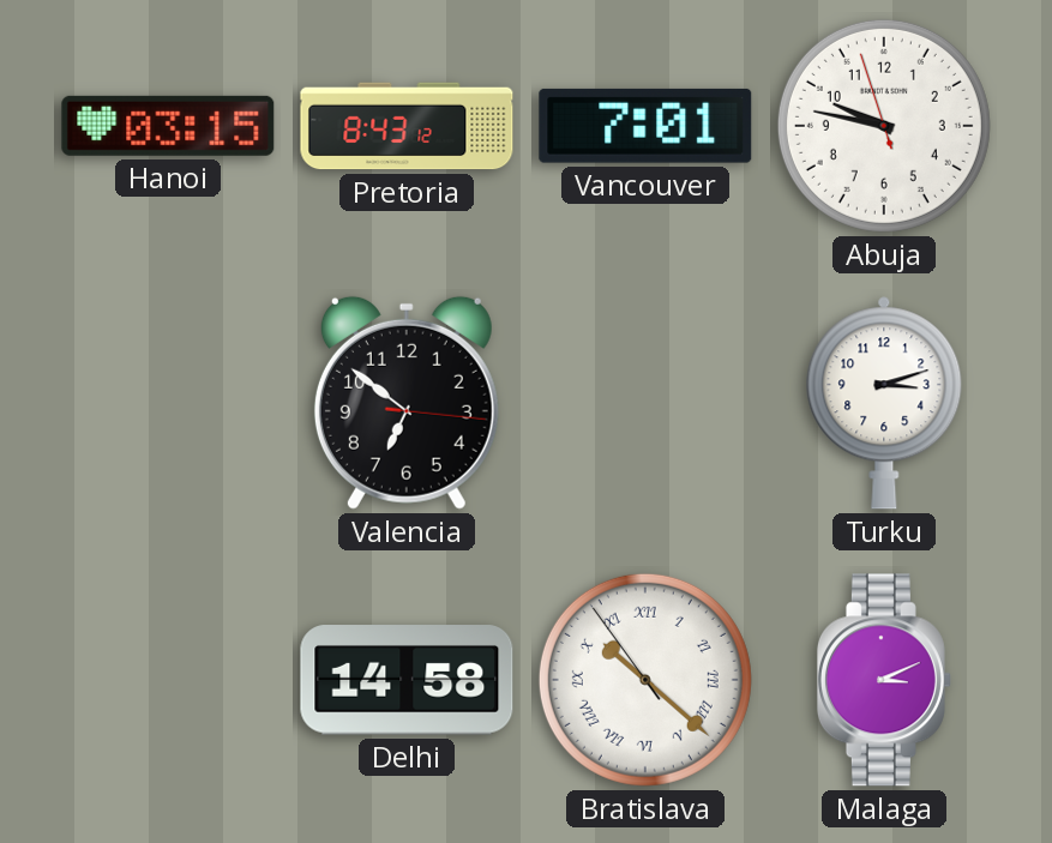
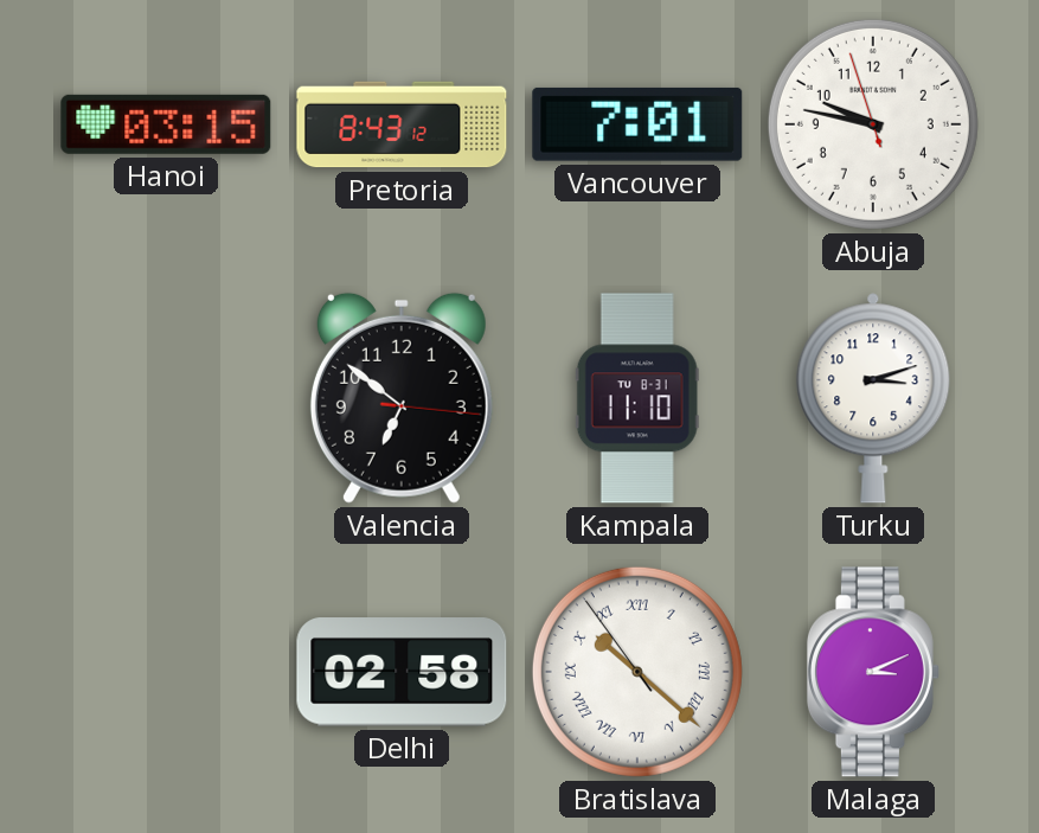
Kampala: none -> 11:10 (637, 398)
Delhi: 14:58 -> 02:58 (402, 672)
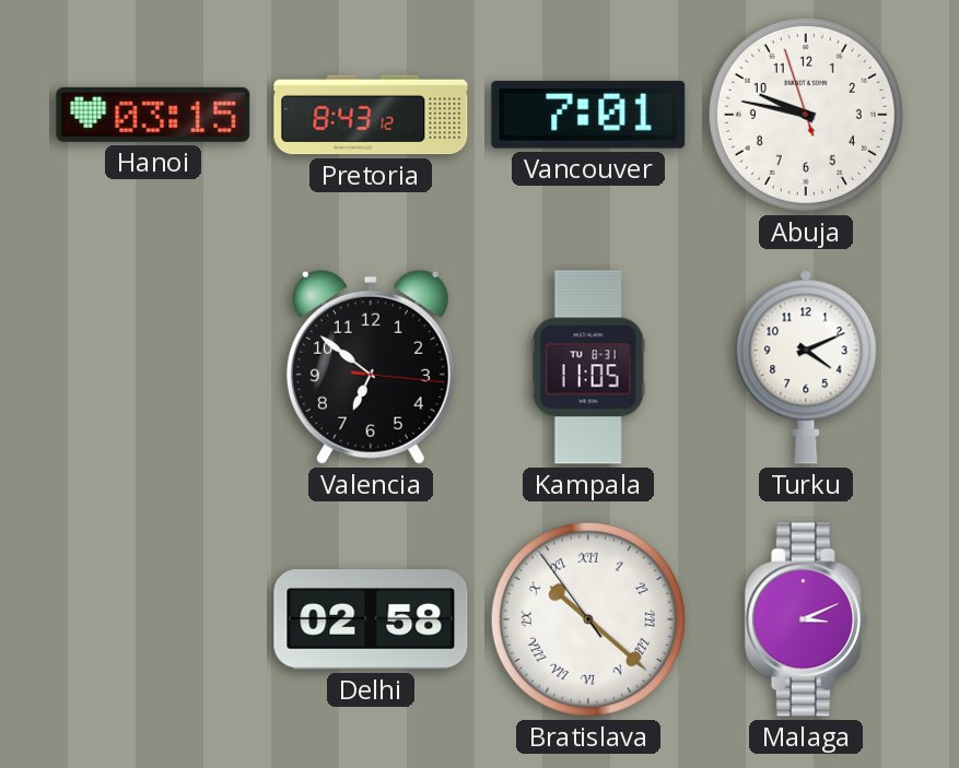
Kampala: 11:10 -> 11:05 (588, 367)
Turku: 3:12 -> 4:11 (806, 367)
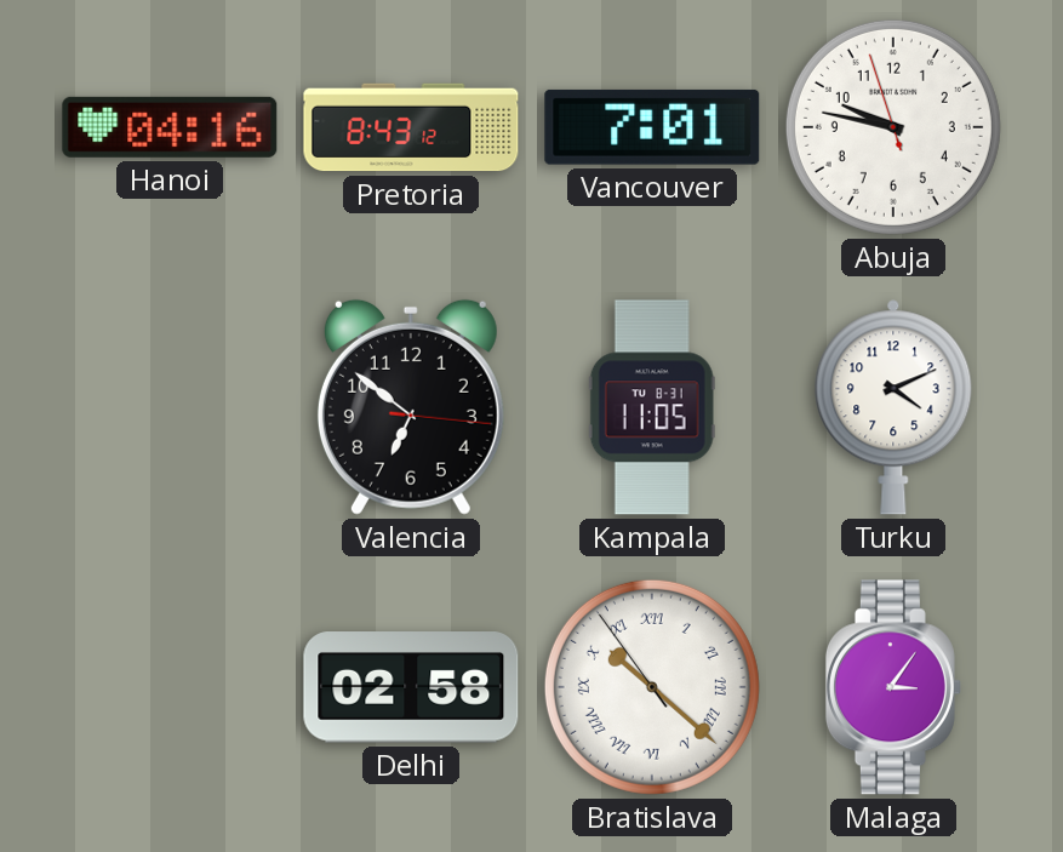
Hanoi: 03:15 -> 04:16 (170, 127)
Malaga: 3:11 -> 3:06 (893, 687)
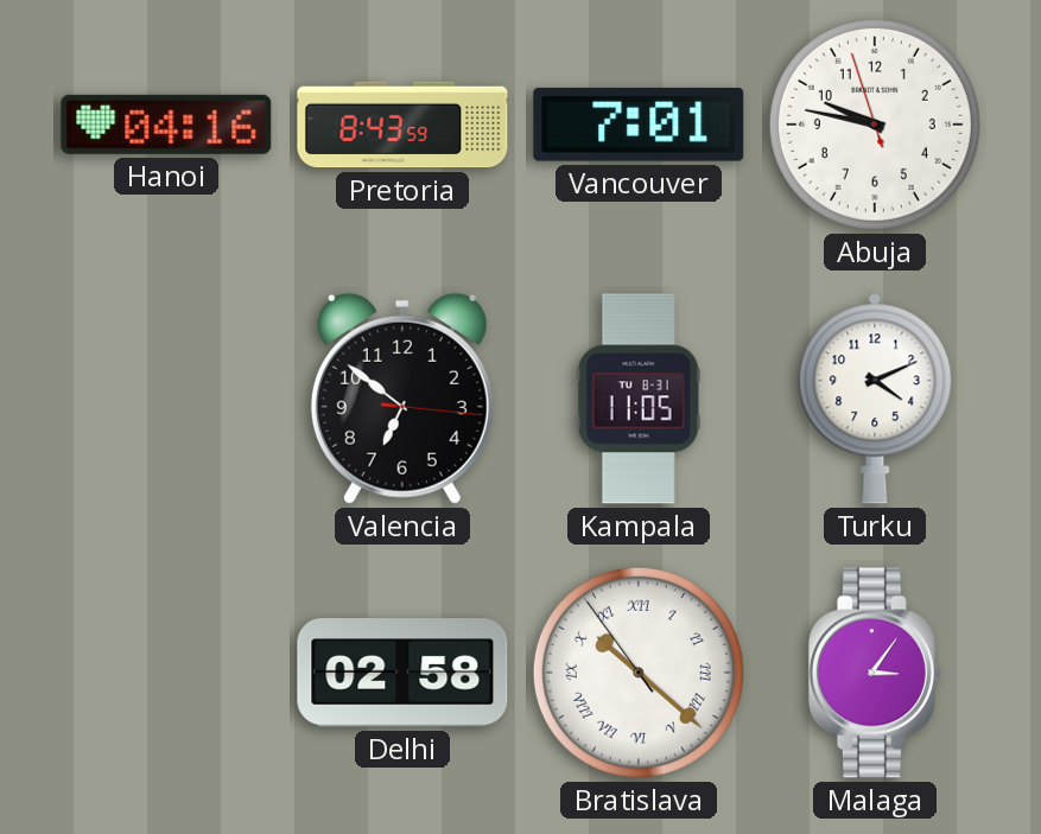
Pretoria: 8:43:12 -> 8:43:59 (402, 125)
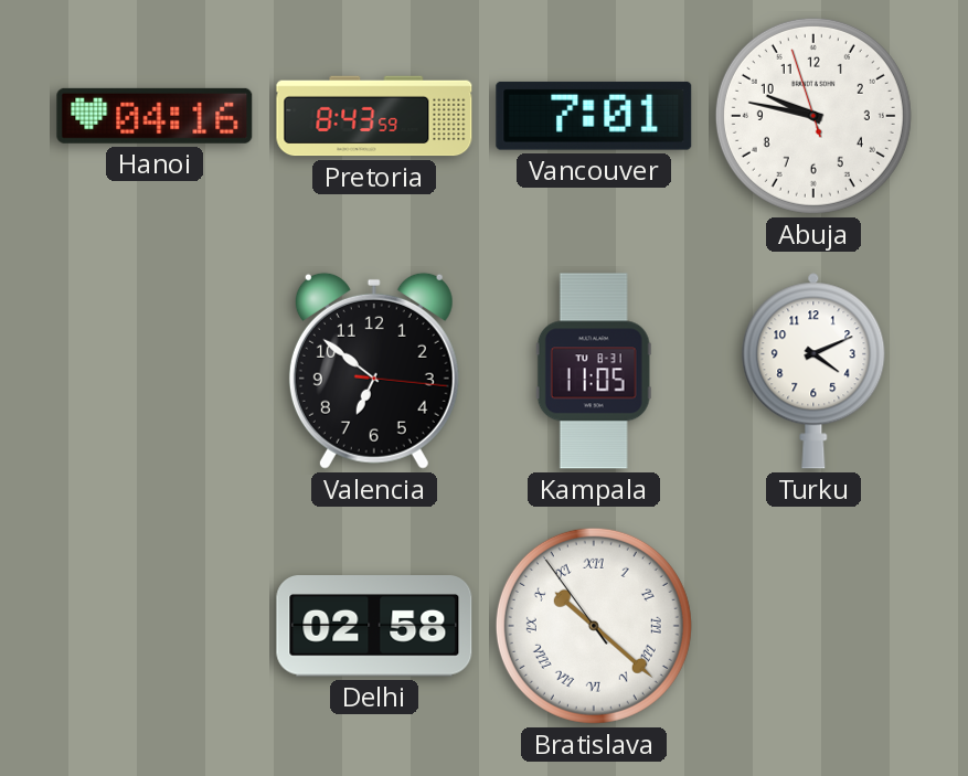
Malaga: 3:06 -> none (875, 673)
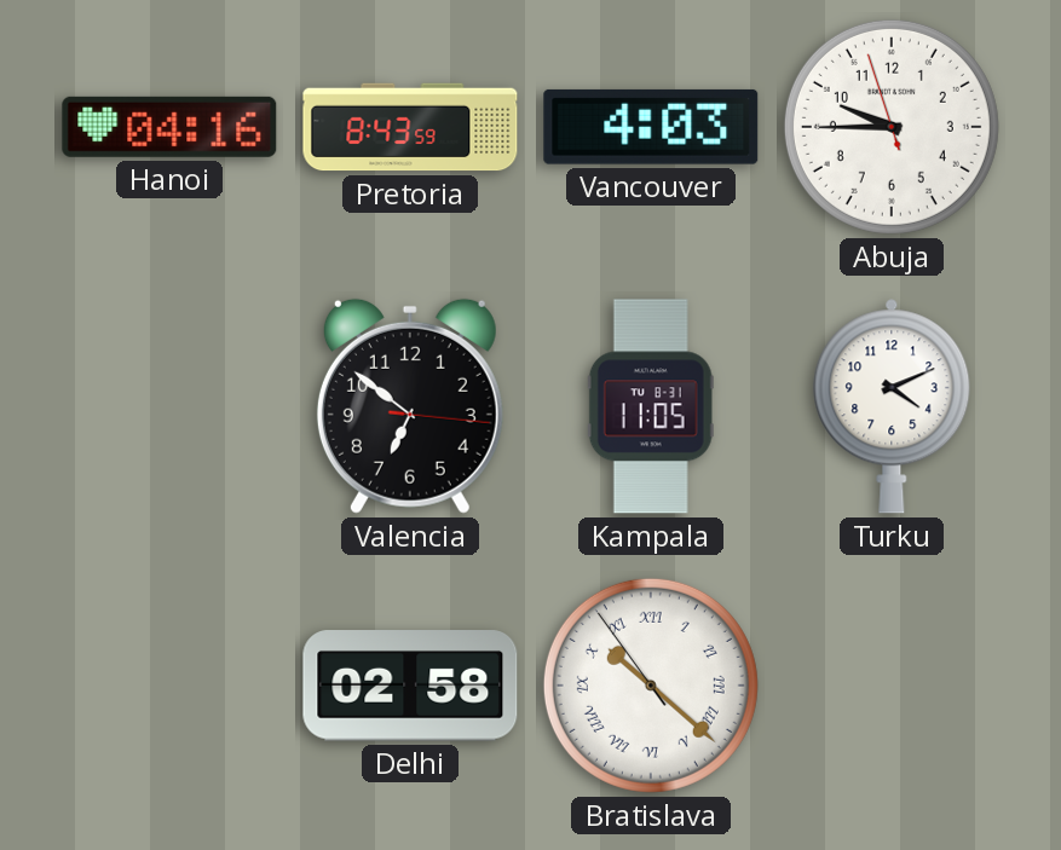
Vancouver: 7:01 -> 4:03 (651, 127)
Abuja: 9:46 -> 9:44 (892, 127)
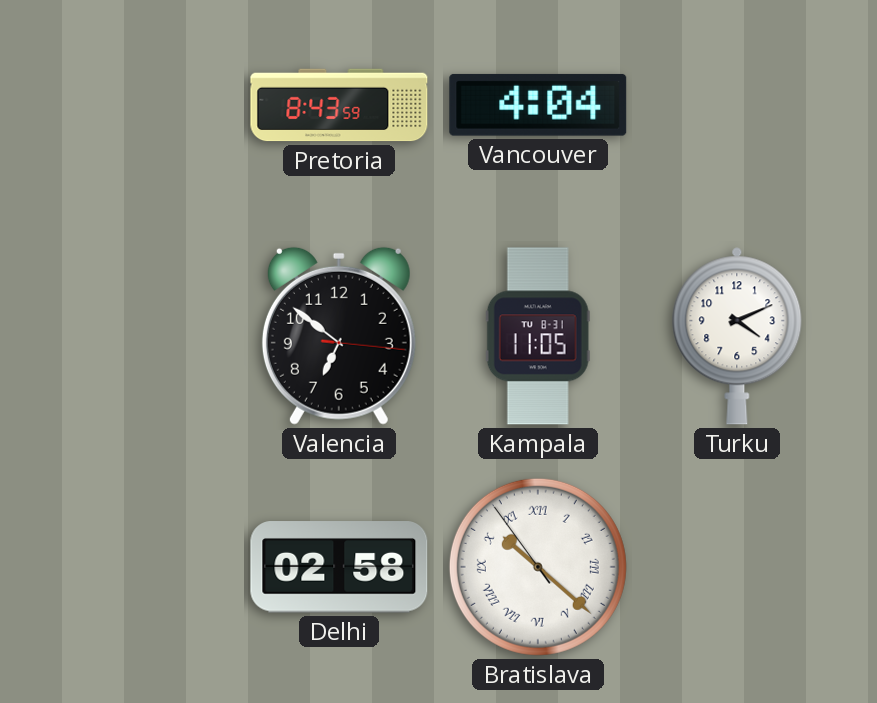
Hanoi: 04:16 -> none (169, 127)
Vancouver: 4:03 -> 4:04 (538, 105)
Abuja: 9:44 -> none (892, 127)
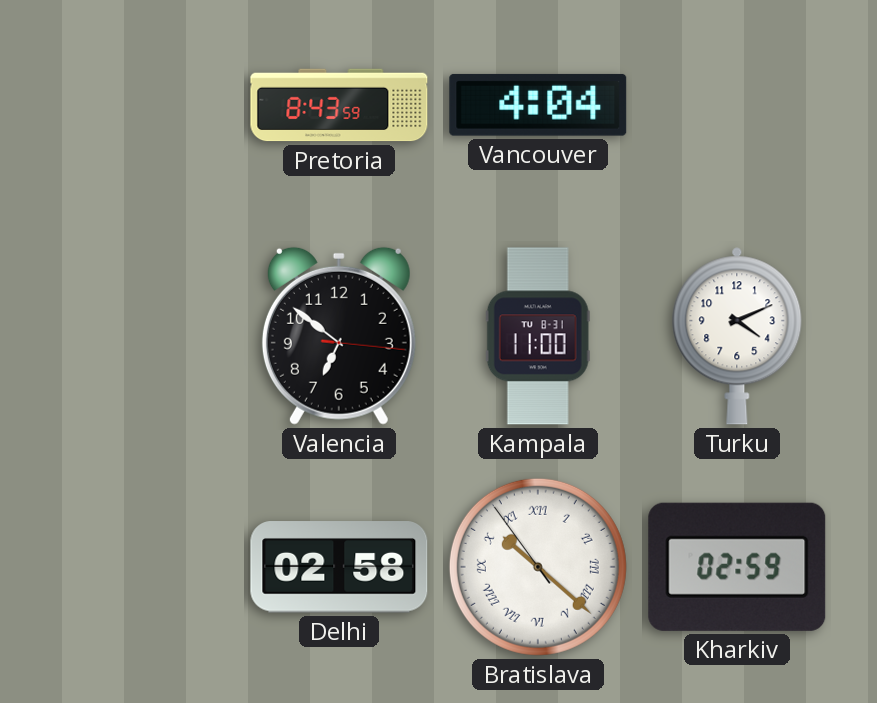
Kampala: 11:05 -> 11:00 (538, 336)
Kharkiv: none -> 02:59 (737, 567)
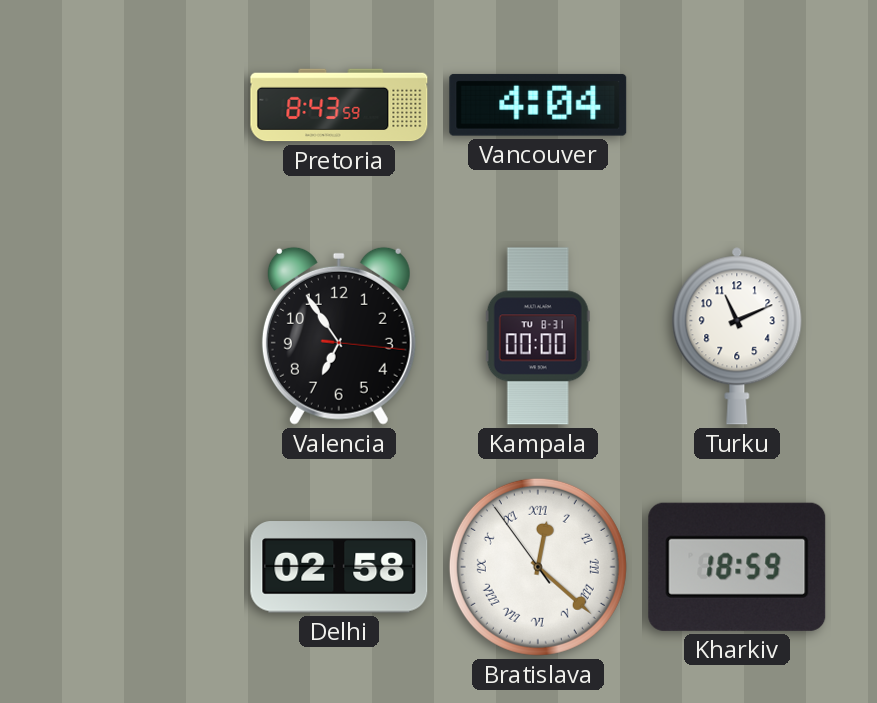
Valencia: 6:51 -> 6:54 (339, 336)
Kampala: 11:00 -> 00:00 (538, 336)
Turku: 4:11 -> 11:11 (737, 336)
Bratislava: 10:21 -> 12:21 (538, 567)
Kharkiv: 02:59 -> 18:59 (737, 567)
